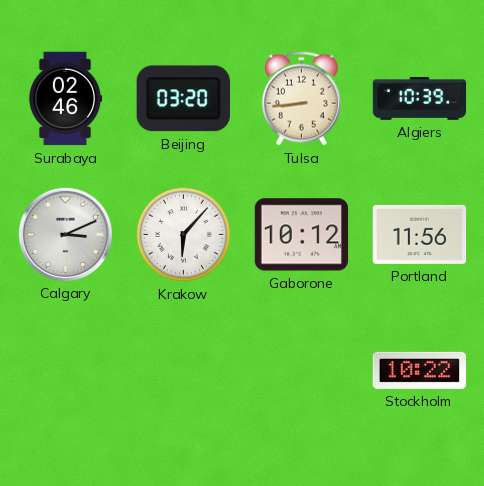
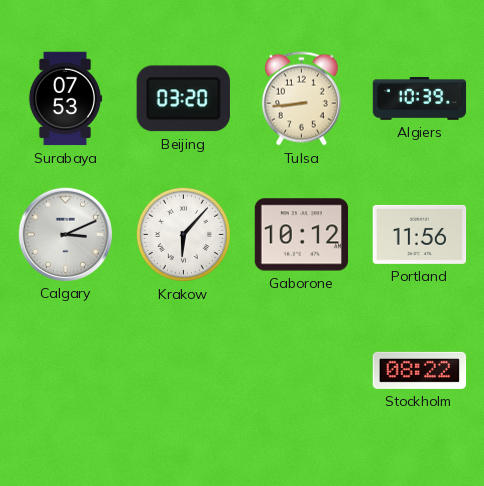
Surabaya: 02:46 -> 07:53 (65, 99)
Stockholm: 10:22 -> 08:22 (420, 370)
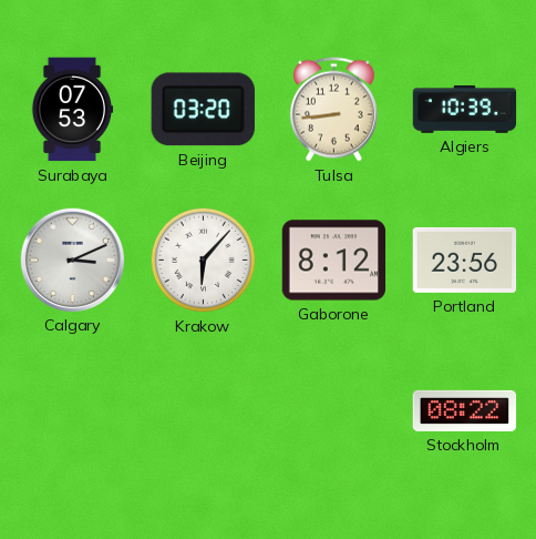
Gaborone: 10:12 -> 8:12 (334, 261)
Portland: 11:56 -> 23:56 (465, 260)
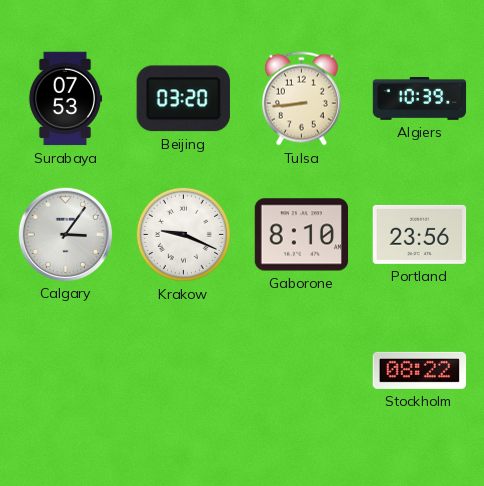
Calgary: 3:11 -> 3:06 (65, 234)
Krakow: 6:07 -> 9:19 (183, 234)
Gaborone: 8:12 -> 8:10 (302, 235)
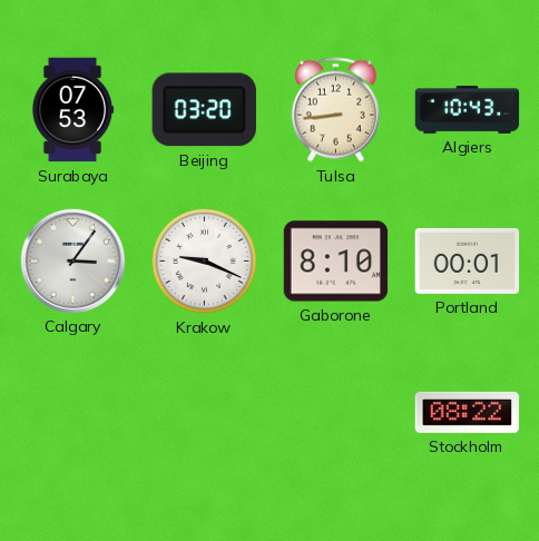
Algiers: 10:39 -> 10:43 (468, 110)
Portland: 23:56 -> 00:01 (468, 260)
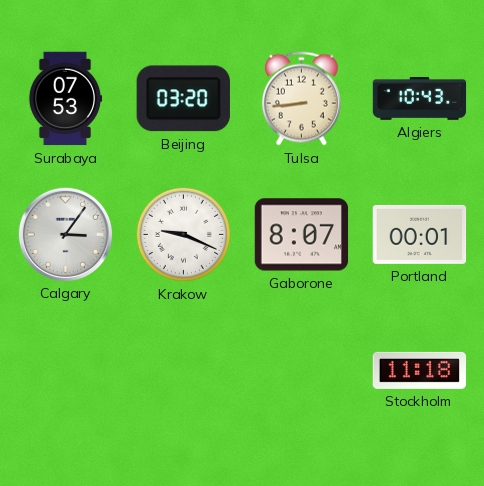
Gaborone: 8:10 -> 8:07 (302, 235)
Stockholm: 08:22 -> 11:18 (420, 370)
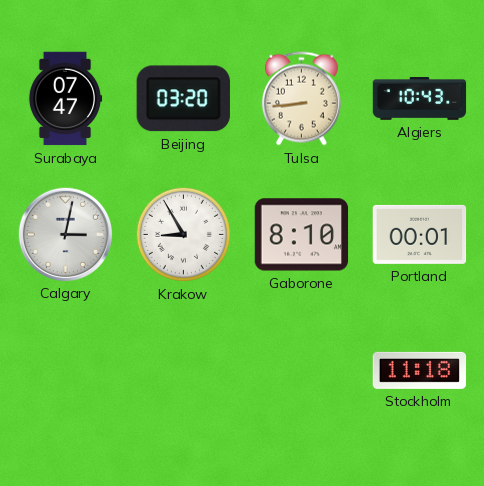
Surabaya: 07:53 -> 07:47 (65, 99)
Calgary: 3:06 -> 3:02 (65, 234)
Krakow: 9:19 -> 8:55 (183, 234)
Gaborone: 8:07 -> 8:10 (302, 235)
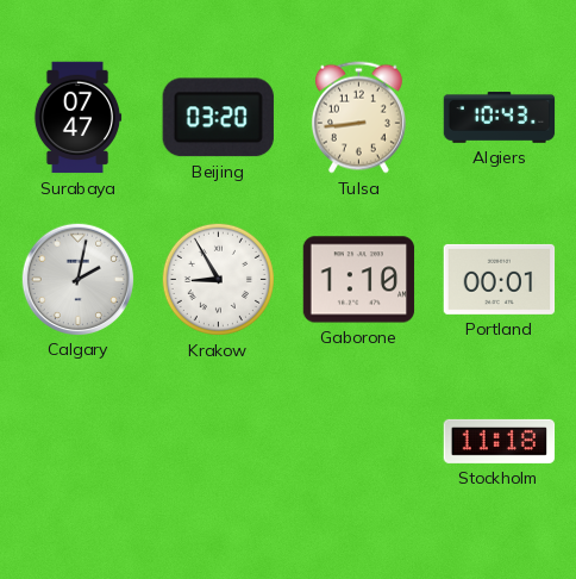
Calgary: 3:02 -> 2:02 (77, 279)
Gaborone: 8:10 -> 1:10 (359, 280)
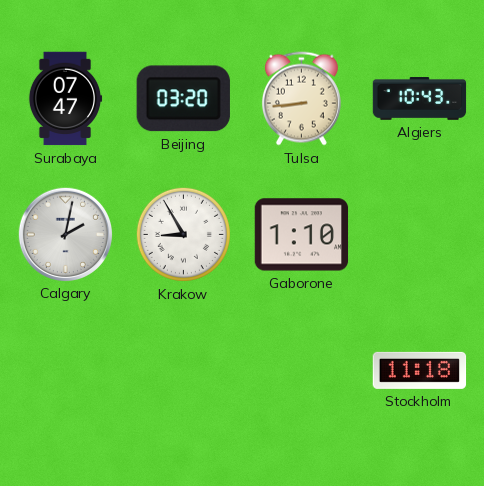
Portland: 00:01 -> none (500, 279)
